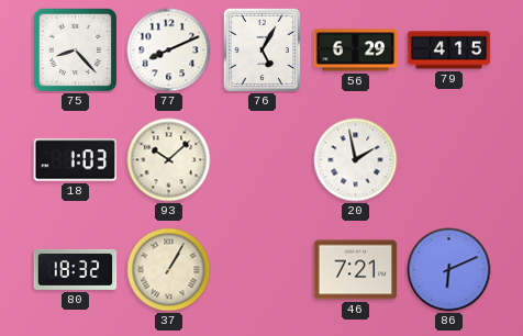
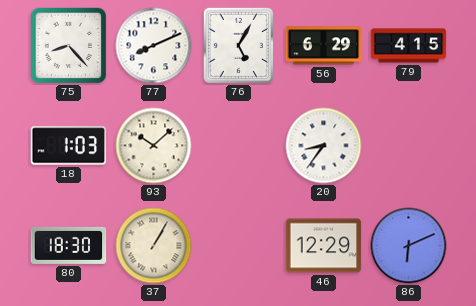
20: 1:58 -> 8:36 (324, 146)
80: 18:32 -> 18:30 (69, 245)
46: 7:21 -> 12:29 (324, 246)
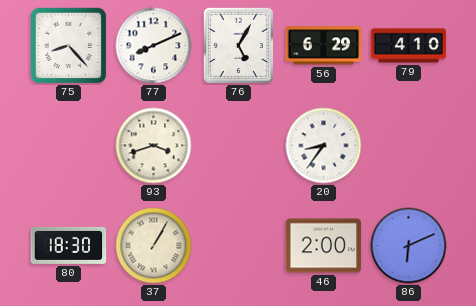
79: 4:15 -> 4:10 (409, 46)
18: 1:03 -> none (69, 146)
93: 10:08 -> 3:42 (154, 146)
46: 12:29 -> 2:00 (324, 246)
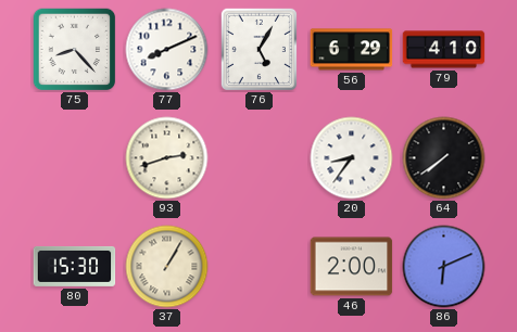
93: 3:42 -> 2:42 (167, 158)
64: none -> 7:39 (444, 158)
80: 18:30 -> 15:30 (75, 266)
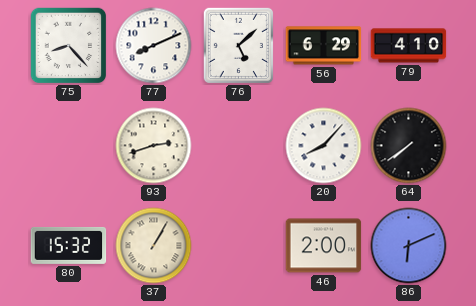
76: 5:05 -> 5:08 (238, 45)
20: 8:36 -> 8:07 (324, 146)
80: 15:30 -> 15:32 (69, 245)
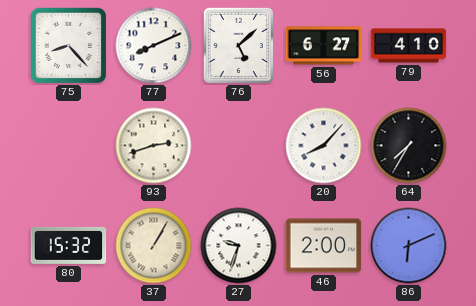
56: 6:29 -> 6:27 (324, 46)
64: 7:39 -> 7:35 (409, 146)
27: none -> 9:33 (239, 246)
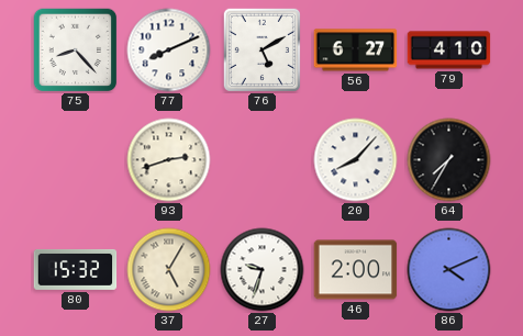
76: 5:08 -> 5:10 (261, 49)
37: 1:05 -> 5:05 (169, 270)
86: 6:11 -> 4:11 (449, 270)
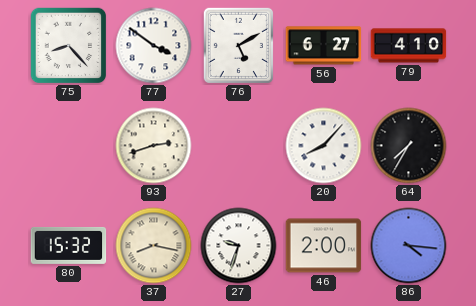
77: 8:11 -> 3:51 (154, 46)
37: 5:05 -> 8:17 (154, 246)
86: 4:11 -> 4:16 (409, 246)
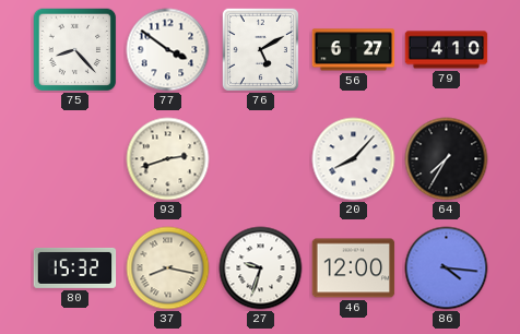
46: 2:00 -> 12:00 (354, 269)
